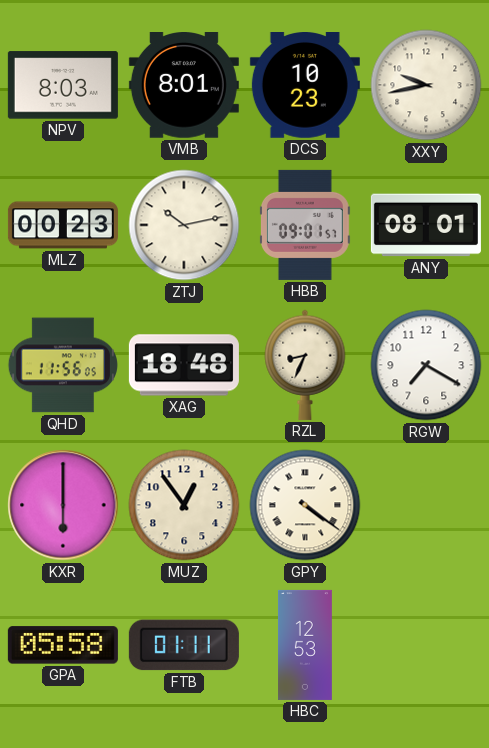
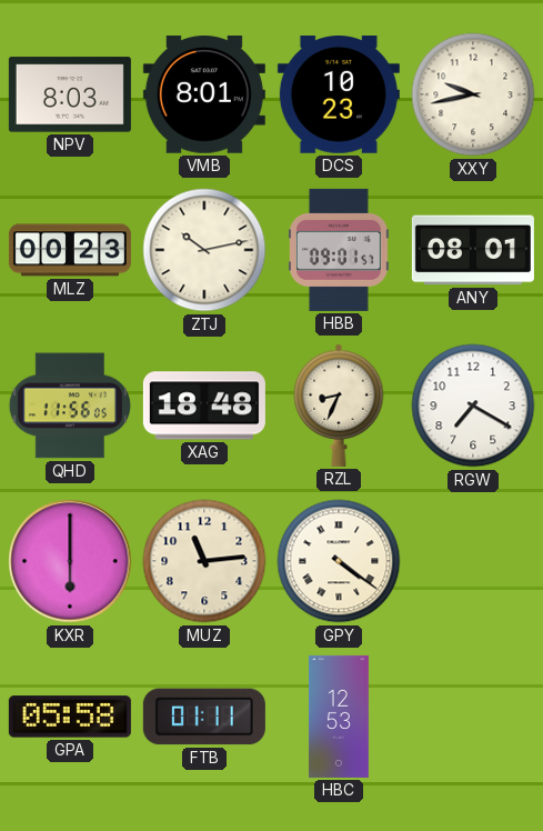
MUZ: 12:54 -> 11:14 (204, 561)
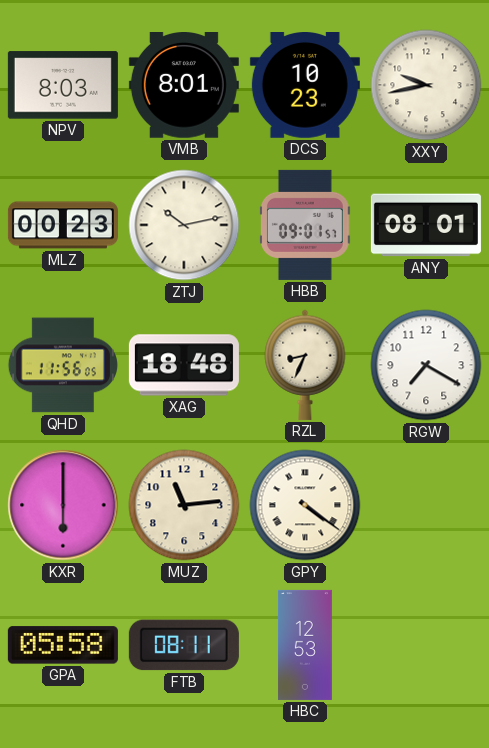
FTB: 01:11 -> 08:11 (184, 645)
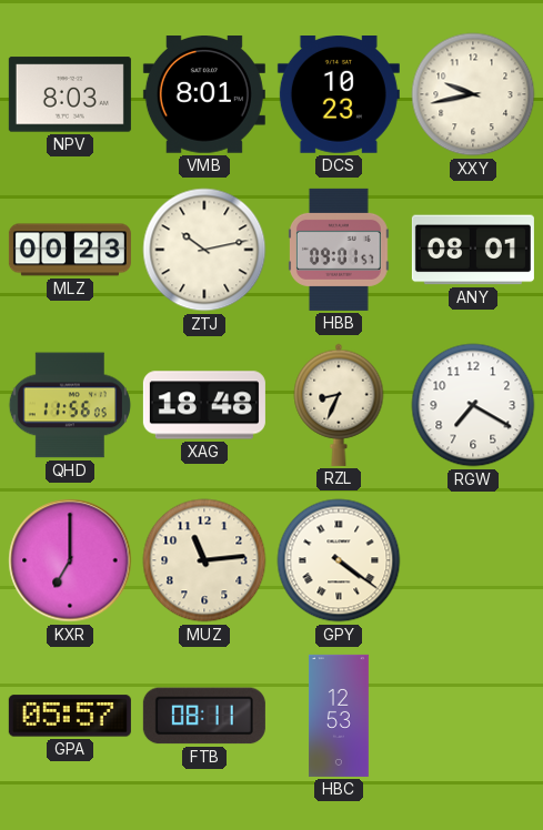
KXR: 6:00 -> 7:00 (70, 560)
GPA: 05:58 -> 05:57 (70, 716)
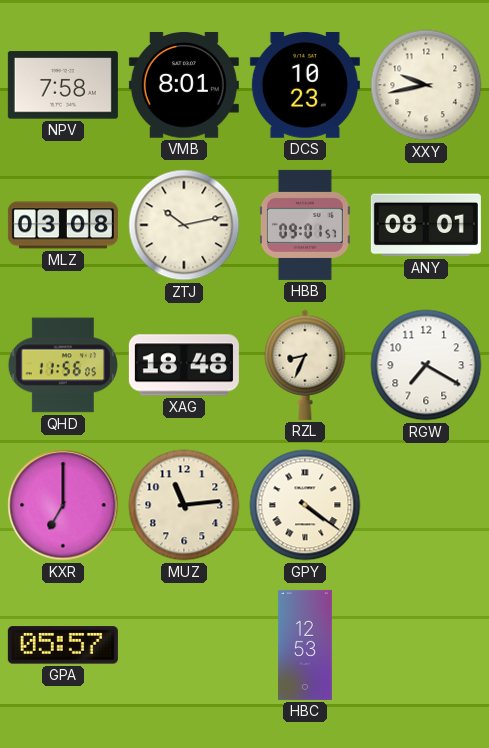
NPV: 8:03 -> 7:58 (63, 85)
MLZ: 00:23 -> 03:08 (63, 225)
FTB: 08:11 -> none (204, 716)
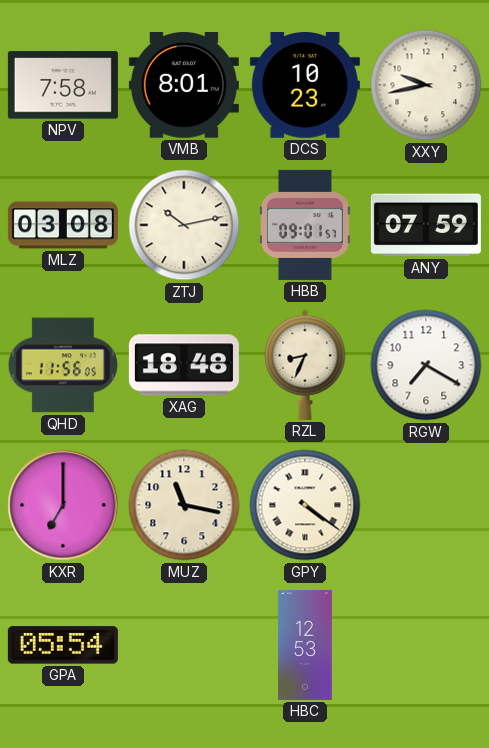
ANY: 08:01 -> 07:59 (426, 225)
MUZ: 11:14 -> 11:17 (184, 505)
GPA: 05:57 -> 05:54 (63, 645)
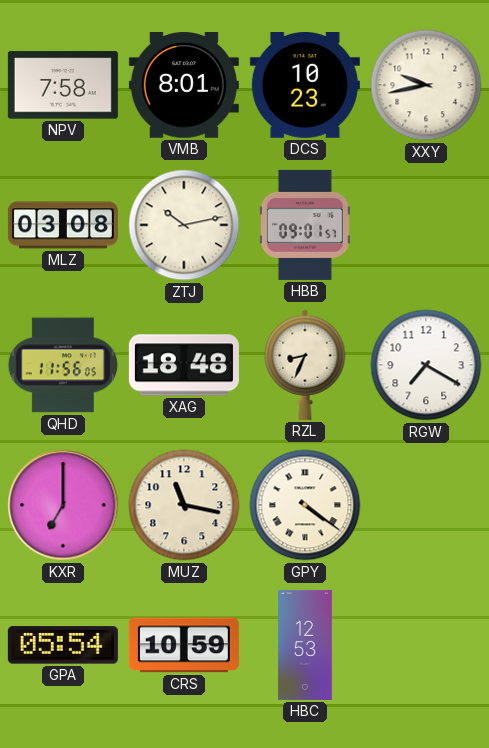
ANY: 07:59 -> none (426, 225)
CRS: none -> 10:59 (184, 645)
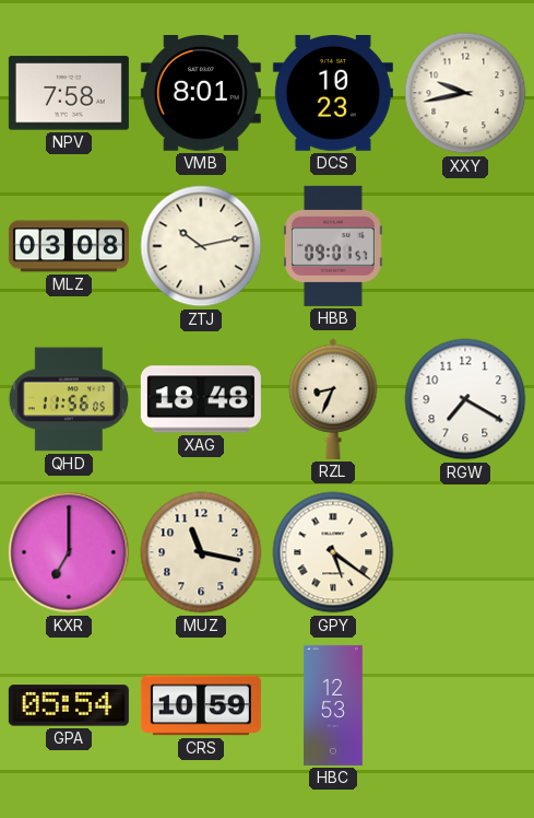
GPY: 4:21 -> 5:21 (333, 552)
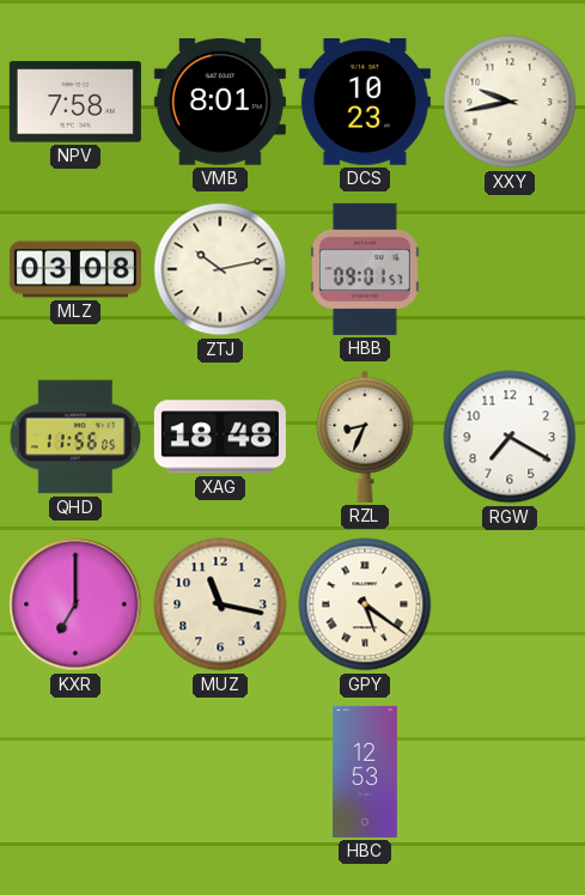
GPA: 05:54 -> none (69, 705)
CRS: 10:59 -> none (201, 705)
